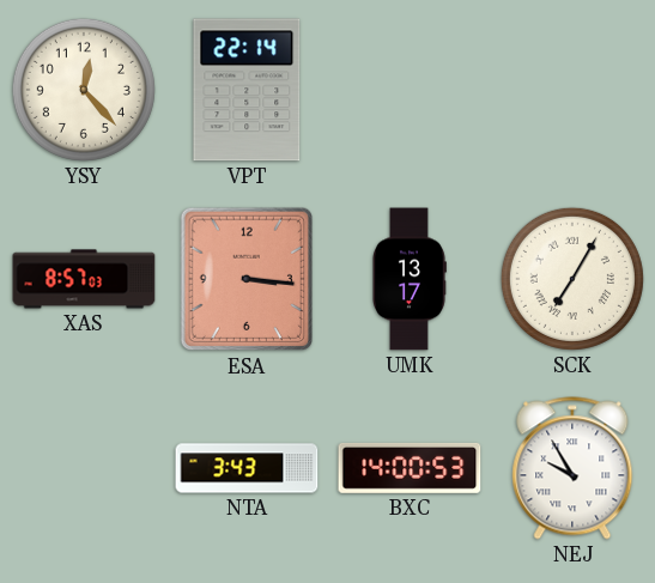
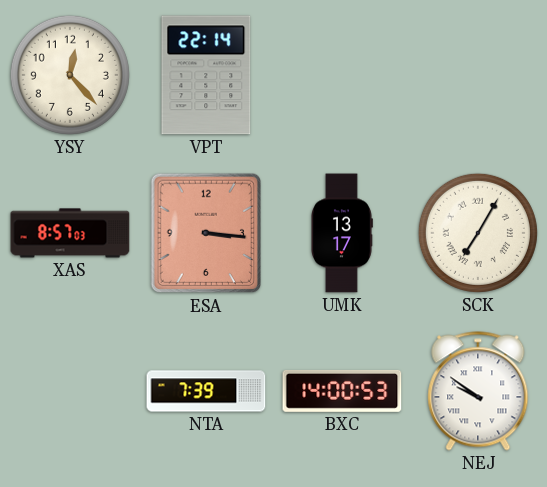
NTA: 3:43 -> 7:39 (206, 391)
NEJ: 9:55 -> 9:51 (478, 391)
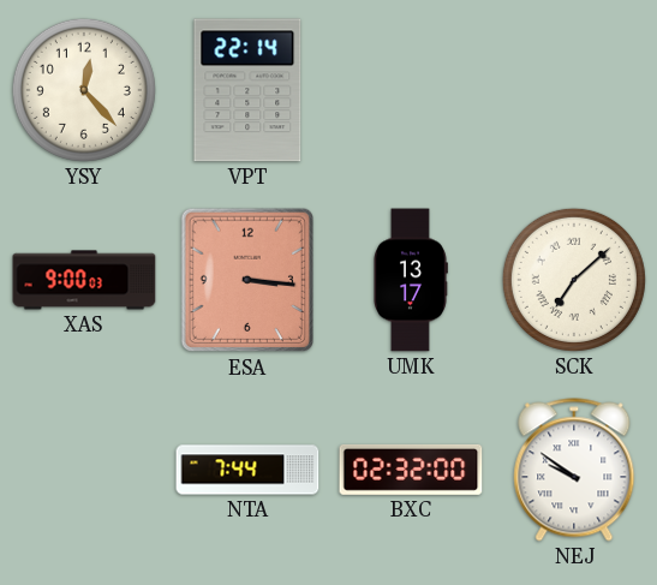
XAS: 8:57 -> 9:00 (84, 280)
SCK: 7:05 -> 7:08 (574, 280)
NTA: 7:39 -> 7:44 (247, 470)
BXC: 14:00 -> 02:32 (411, 470)
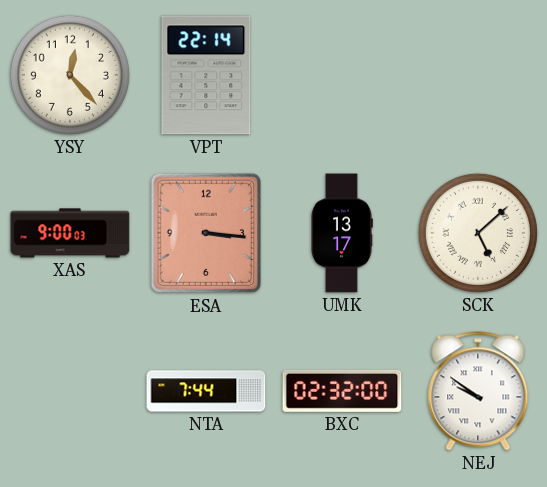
SCK: 7:08 -> 5:08 (478, 233)
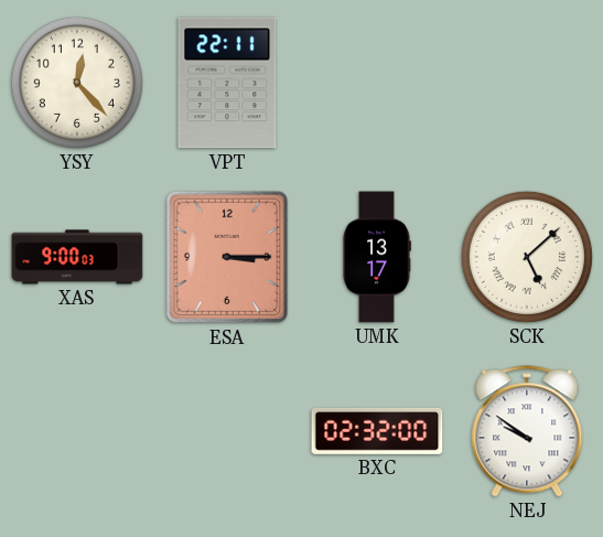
VPT: 22:14 -> 22:11 (227, 83)
ESA: 3:16 -> 3:15 (226, 257)
NTA: 7:44 -> none (206, 391)
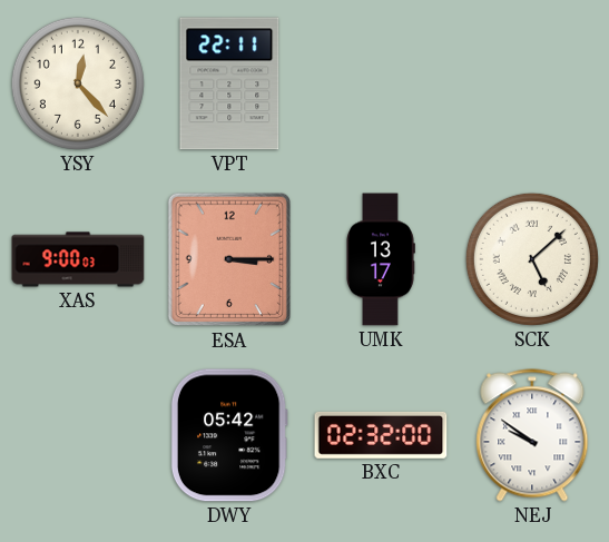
DWY: none -> 05:42 (229, 435)
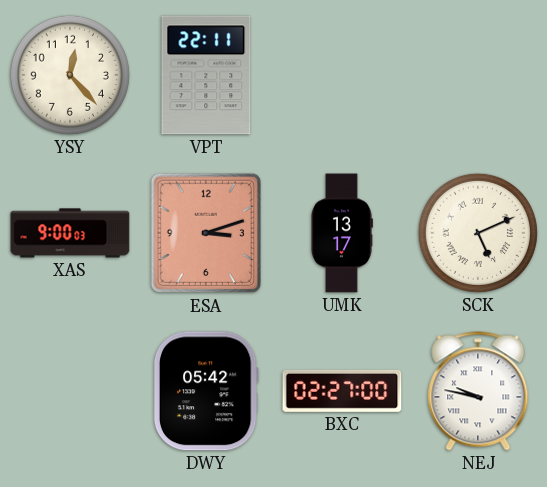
ESA: 3:15 -> 3:12 (205, 233)
SCK: 5:08 -> 5:11 (478, 233)
BXC: 02:32 -> 02:27 (342, 391)
NEJ: 9:51 -> 9:47 (478, 391)
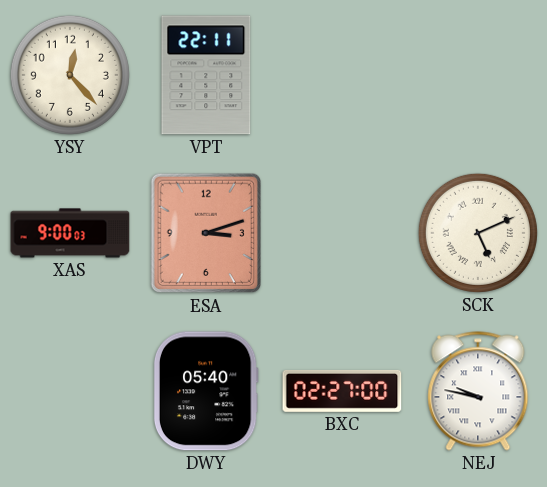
UMK: 13:17 -> none (342, 233)
DWY: 05:42 -> 05:40 (206, 391)
